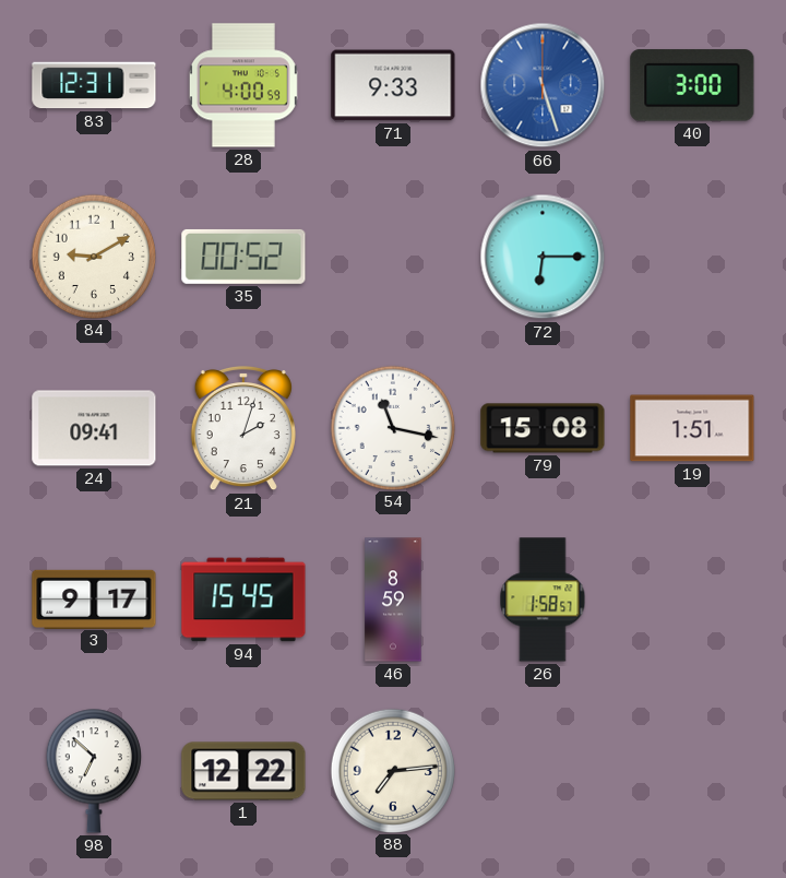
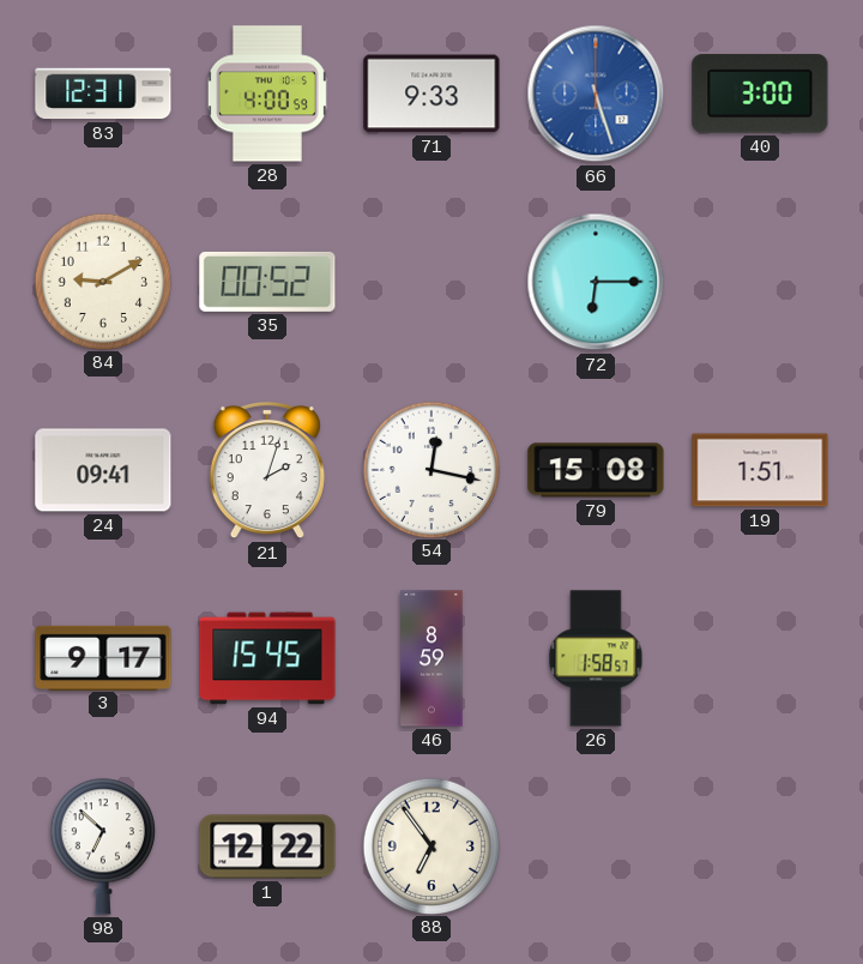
54: 11:17 -> 12:17 (430, 469)
88: 7:14 -> 6:54 (430, 845)
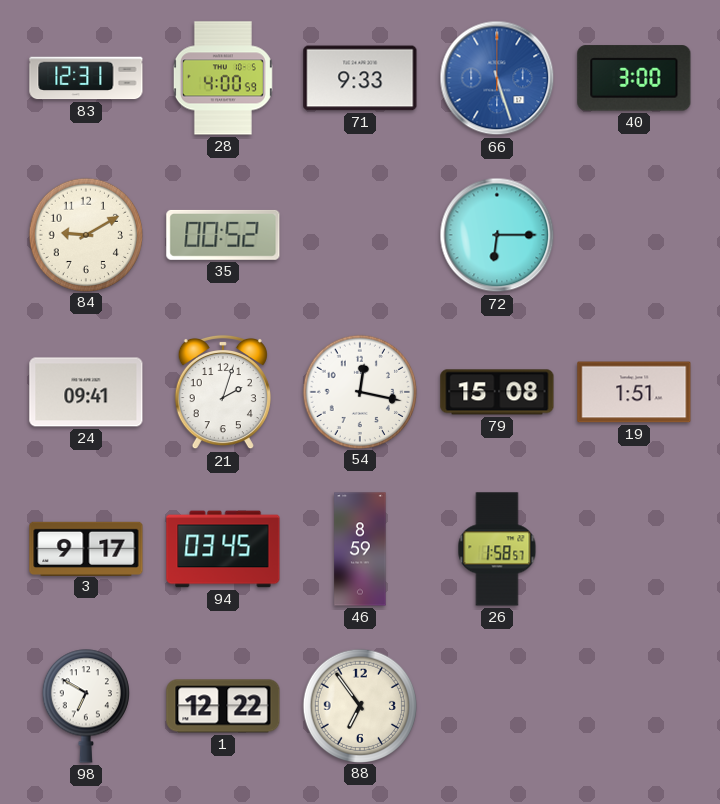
94: 15:45 -> 03:45 (223, 549)
98: 6:52 -> 6:50 (86, 706)
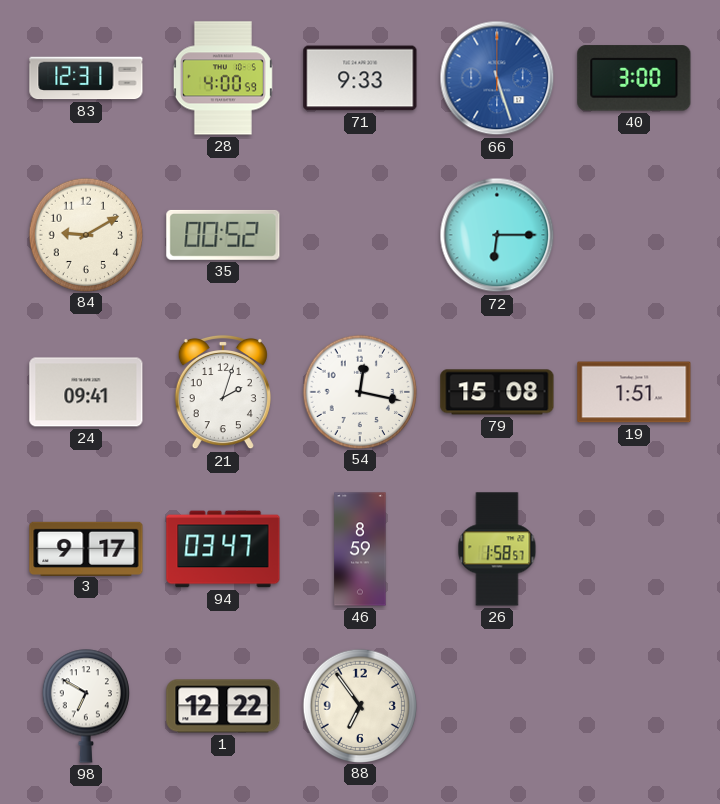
94: 03:45 -> 03:47 (223, 549)
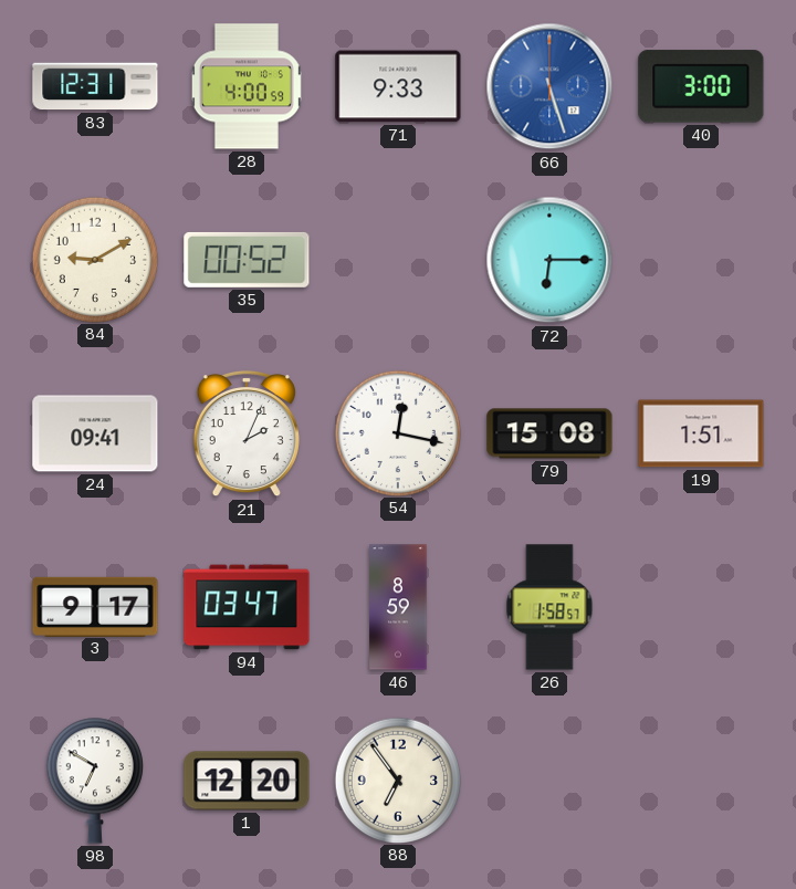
21: 2:03 -> 2:04 (247, 433)
1: 12:22 -> 12:20 (247, 781)
